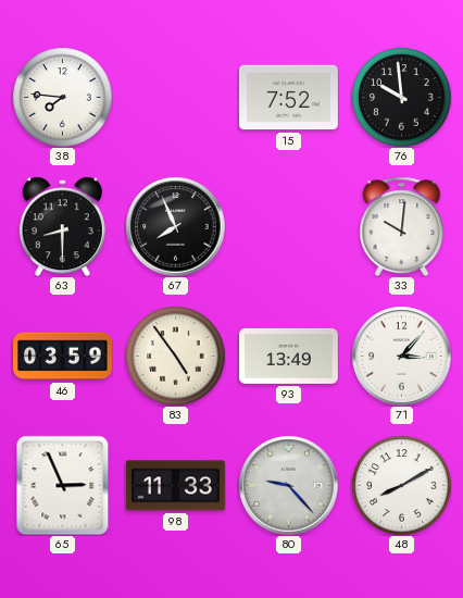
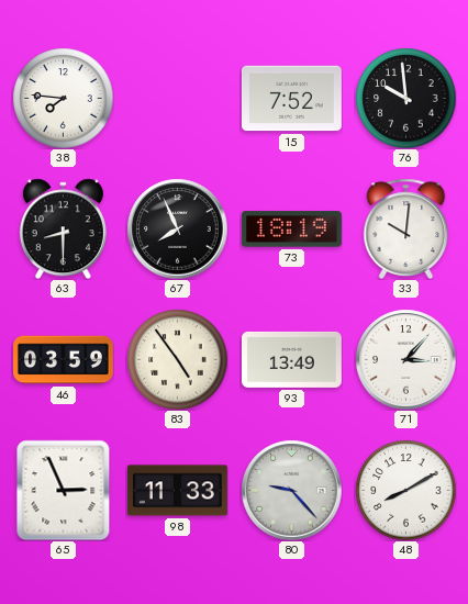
73: none -> 18:19 (291, 230)
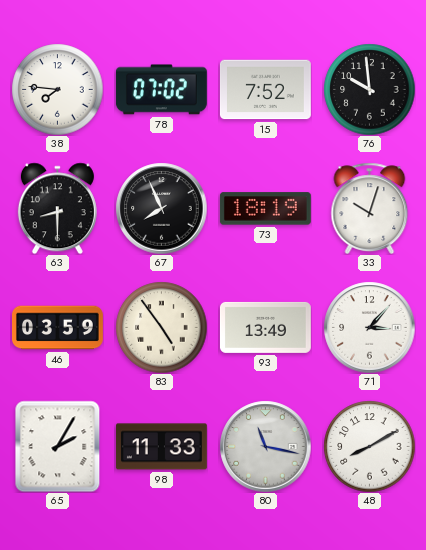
78: none -> 07:02 (161, 90)
33: 10:01 -> 10:03 (370, 208)
65: 2:56 -> 2:05 (58, 446)
80: 9:23 -> 11:17 (265, 446)
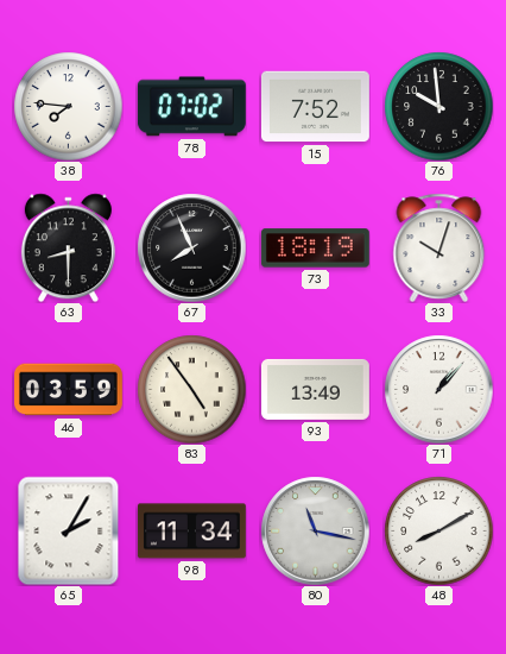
71: 3:07 -> 1:07 (438, 389)
98: 11:33 -> 11:34 (191, 532)
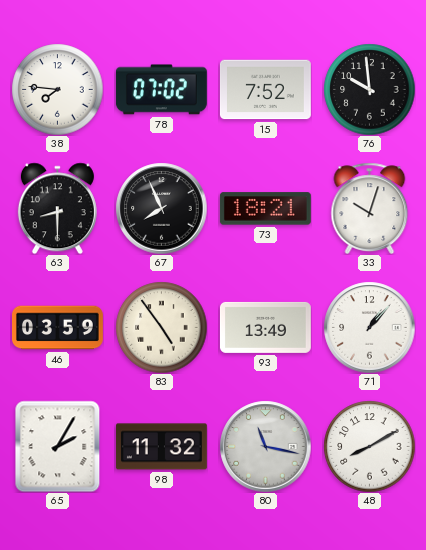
73: 18:19 -> 18:21 (265, 209)
98: 11:34 -> 11:32 (161, 447)
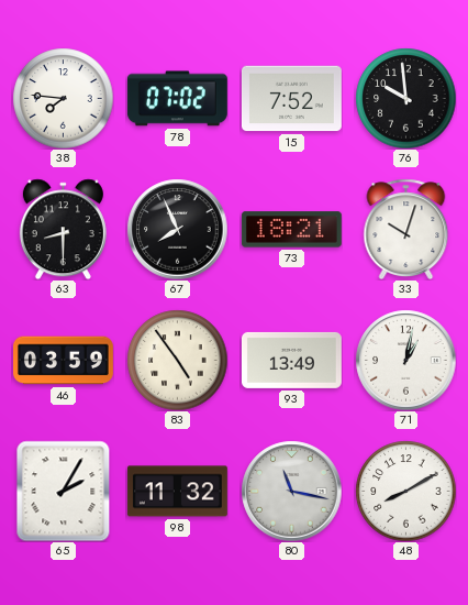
71: 1:07 -> 1:02 (405, 360)
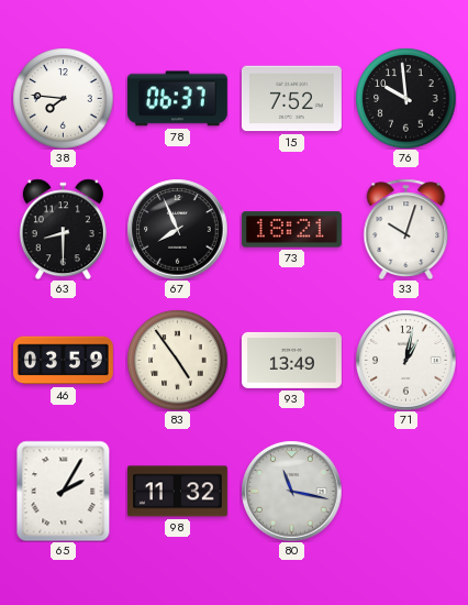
78: 07:02 -> 06:37 (177, 99)
48: 8:10 -> none (405, 491)
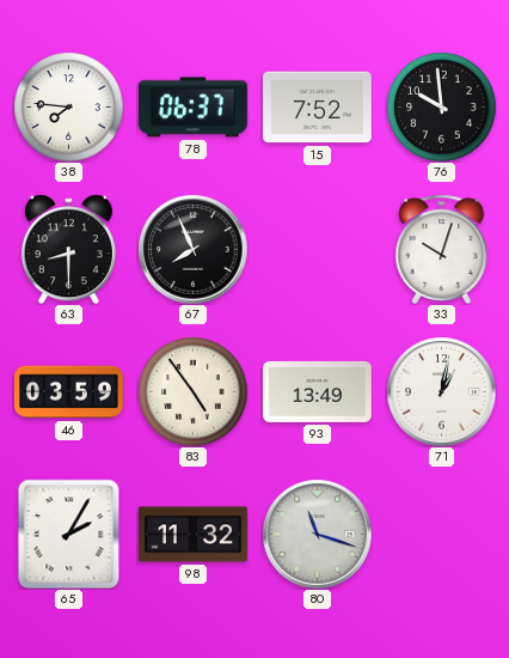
73: 18:21 -> none (291, 230)
80: 11:17 -> 11:18 (317, 534)
